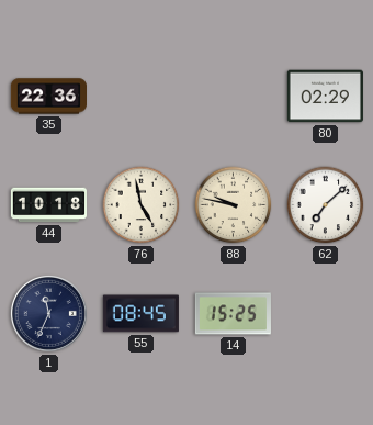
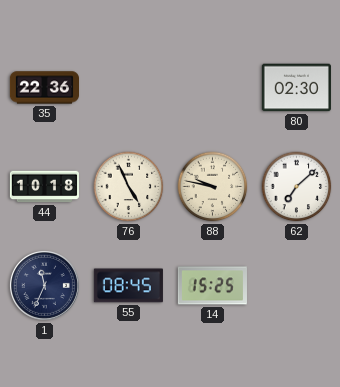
80: 02:29 -> 02:30 (296, 88)
76: 4:58 -> 4:56 (129, 187)
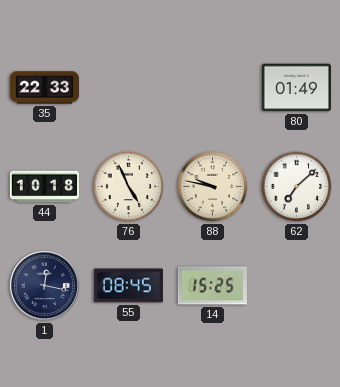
35: 22:36 -> 22:33 (44, 88)
80: 02:30 -> 01:49 (296, 88)
1: 11:34 -> 12:17 (44, 285)
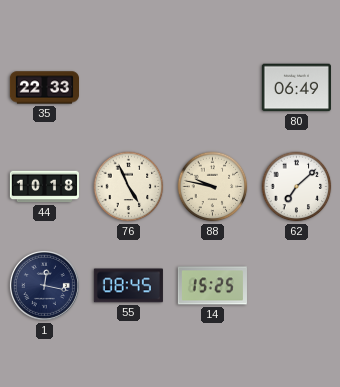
80: 01:49 -> 06:49 (296, 88)
